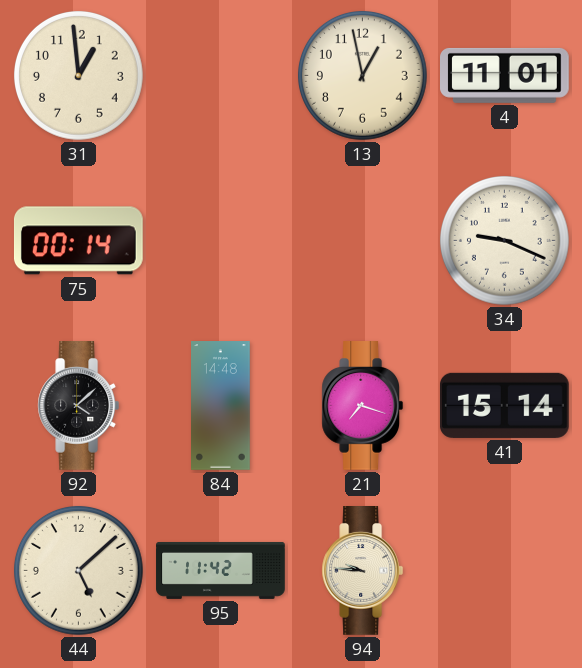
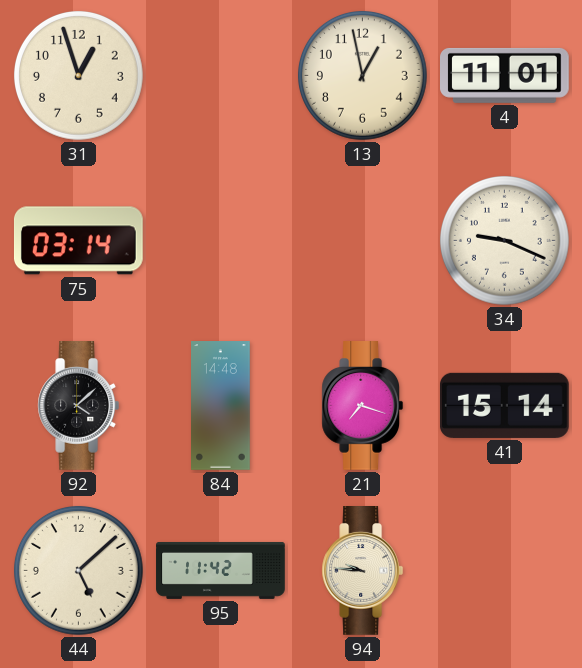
31: 12:59 -> 12:57 (78, 75)
75: 00:14 -> 03:14 (78, 241)
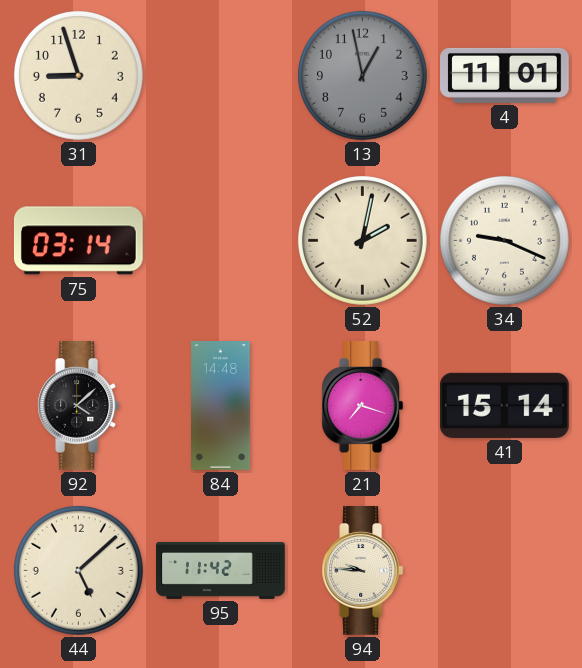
31: 12:57 -> 8:57 (78, 75)
13 dial: cream -> grey (362, 75)
52: none -> 2:02 (362, 240)
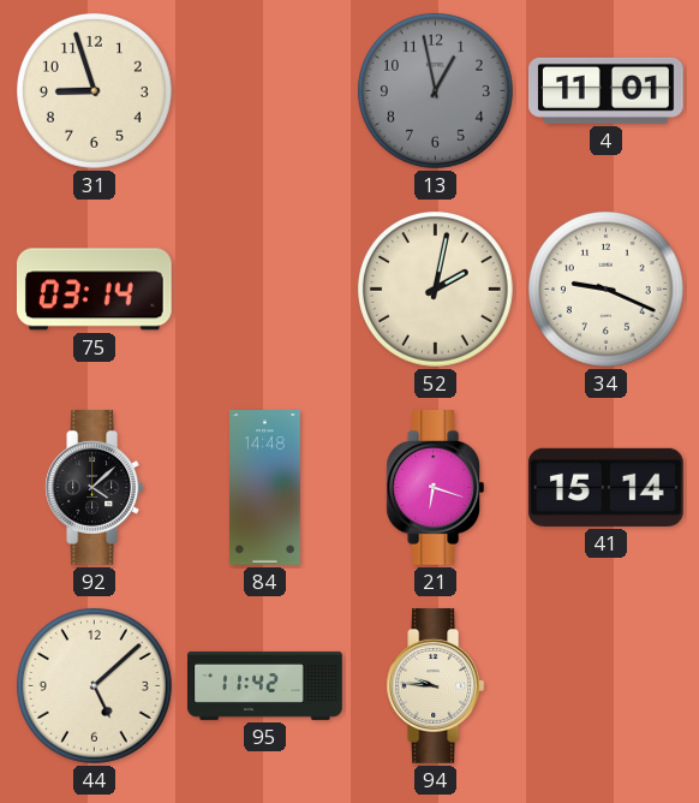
21: 7:18 -> 6:18 (436, 488)
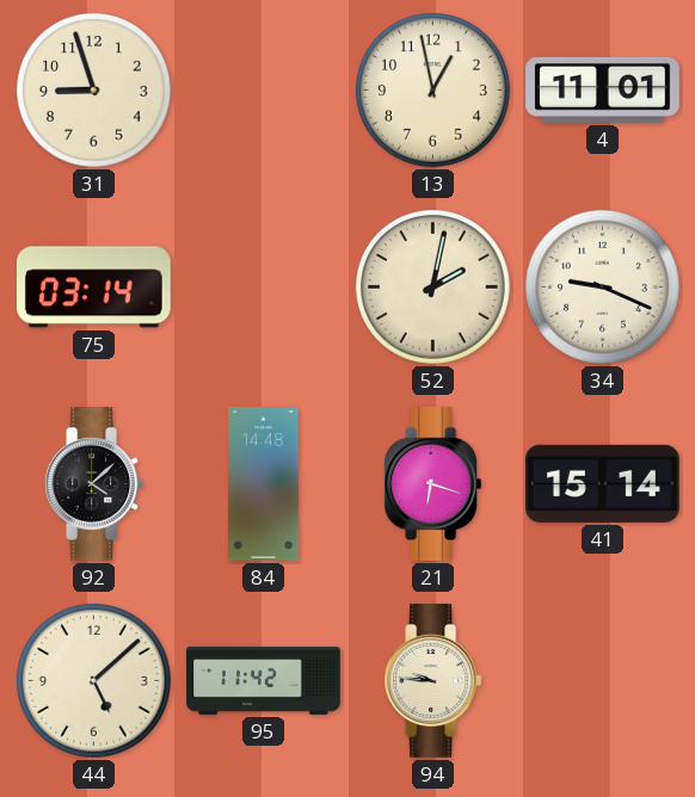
13 dial: grey -> cream (432, 89)
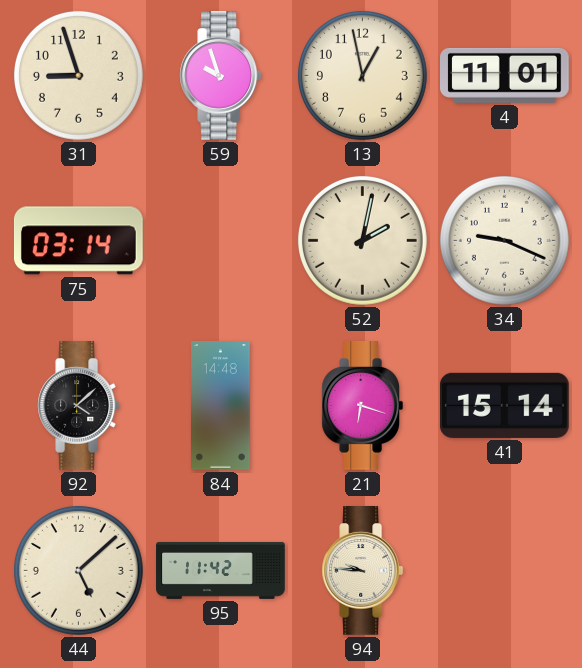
59: none -> 9:57 (221, 76)
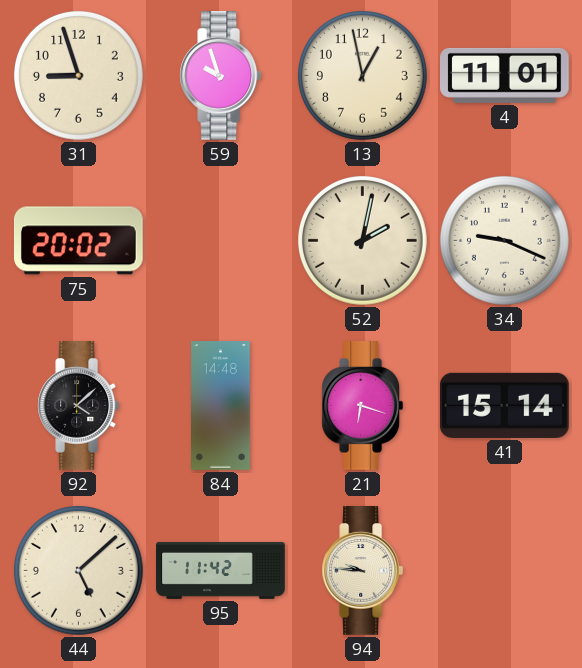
75: 03:14 -> 20:02 (78, 241)
